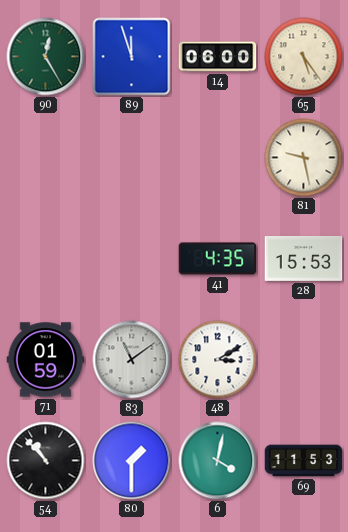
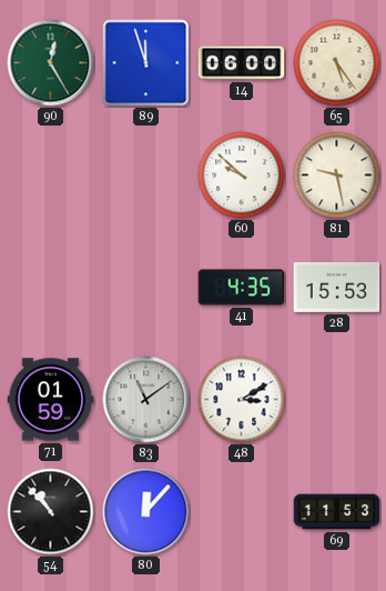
60: none -> 9:52 (242, 176)
80: 1:30 -> 12:07 (146, 512)
6: 4:02 -> none (218, 461)
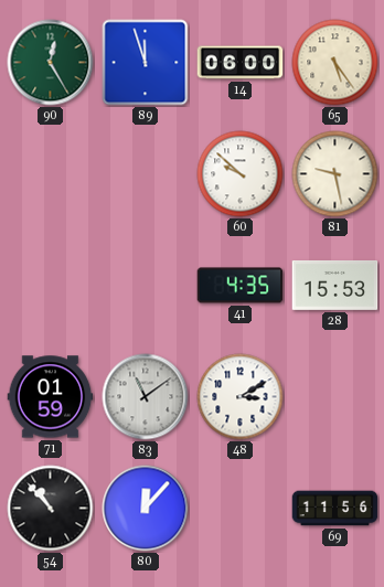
69: 11:53 -> 11:56 (335, 509)
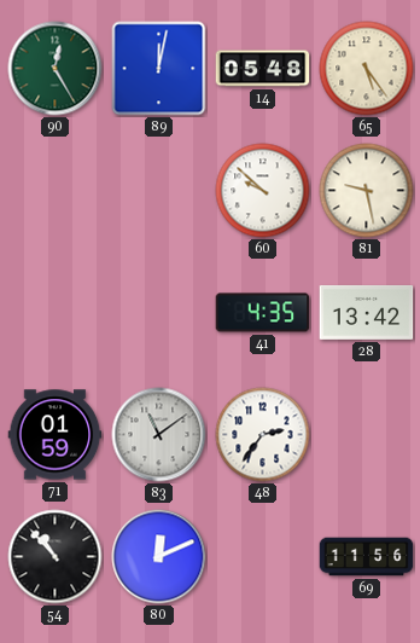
89: 11:57 -> 12:02 (159, 69)
14: 06:00 -> 05:48 (263, 69)
28: 15:53 -> 13:42 (367, 312)
48: 3:10 -> 2:36 (263, 435)
80: 12:07 -> 12:11 (159, 557)
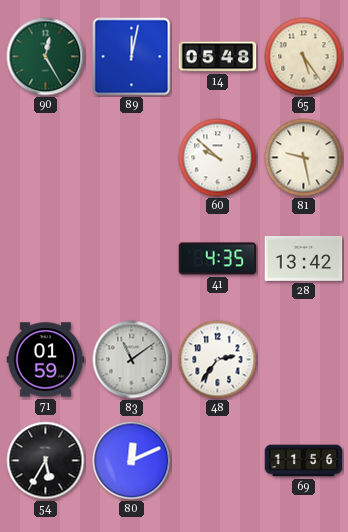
54: 10:53 -> 5:35 (46, 461)
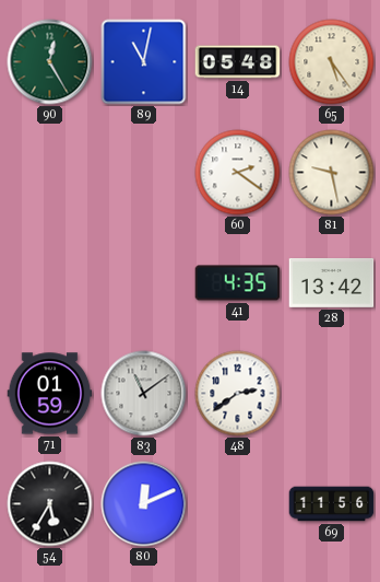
89: 12:02 -> 11:02 (144, 62)
60: 9:52 -> 2:21 (238, 173)
48: 2:36 -> 2:39 (238, 394)
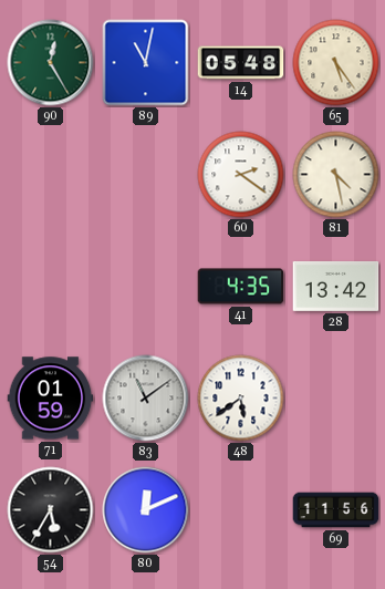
81: 9:28 -> 4:28 (336, 175)
48: 2:39 -> 5:39 (241, 399)
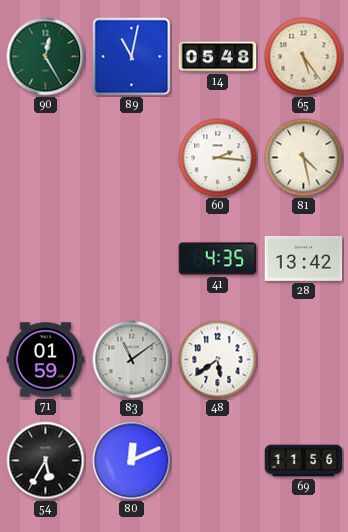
60: 2:21 -> 2:16 (218, 158)
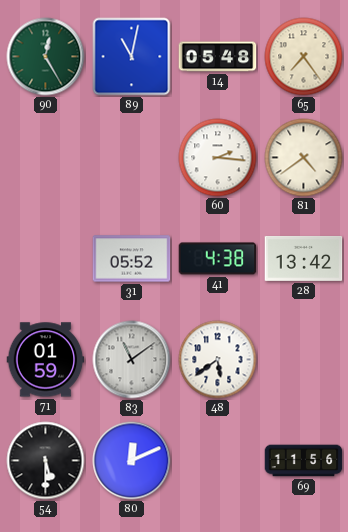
65: 5:24 -> 7:24 (304, 57)
81: 4:28 -> 4:39 (304, 158)
31: none -> 05:52 (132, 259)
41: 4:35 -> 4:38 (218, 259)
54: 5:35 -> 5:30 (46, 461)
